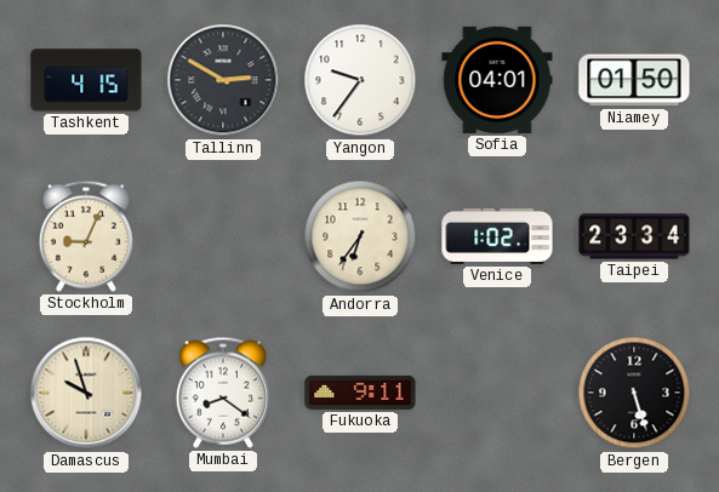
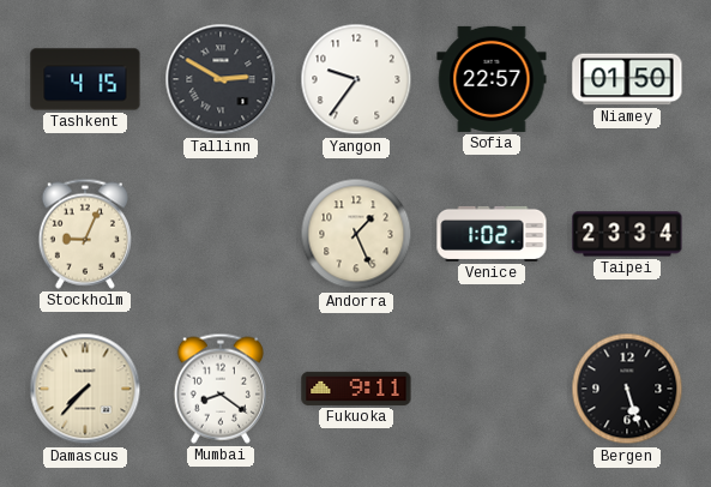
Sofia: 04:01 -> 22:57 (492, 79)
Andorra: 6:36 -> 1:26 (356, 234)
Damascus: 9:57 -> 7:37 (85, 389)
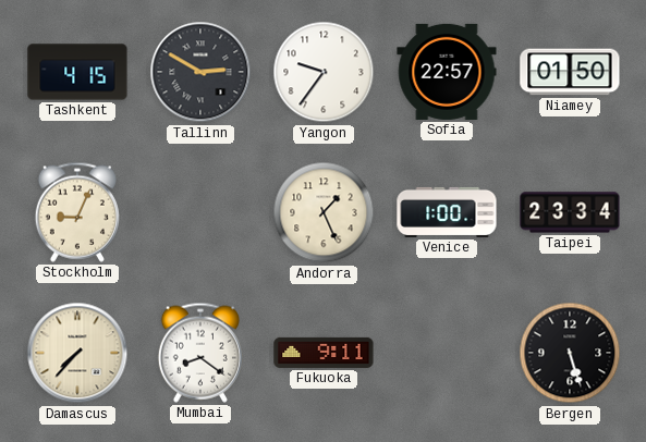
Venice: 1:02 -> 1:00 (447, 212)
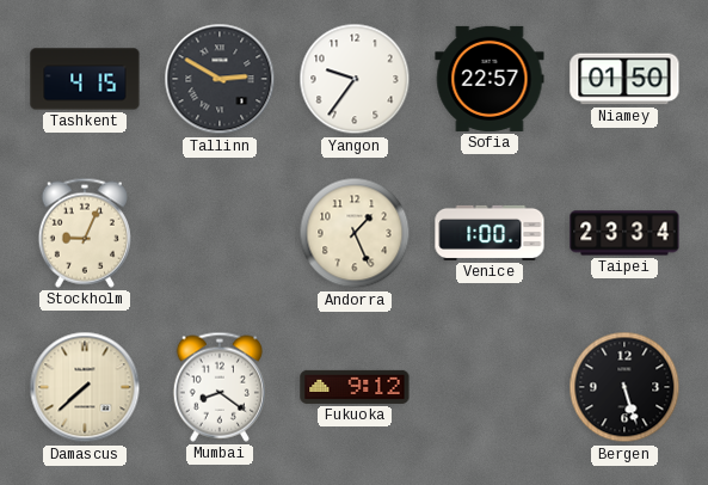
Damascus: 7:37 -> 7:38 (85, 387)
Fukuoka: 9:11 -> 9:12 (355, 387)
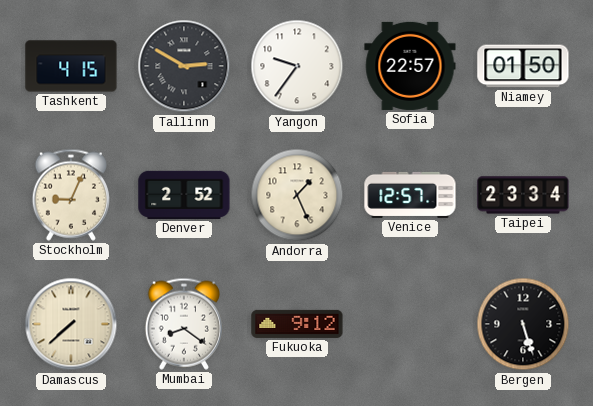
Denver: none -> 2:52 (184, 195)
Venice: 1:00 -> 12:57 (410, 195)
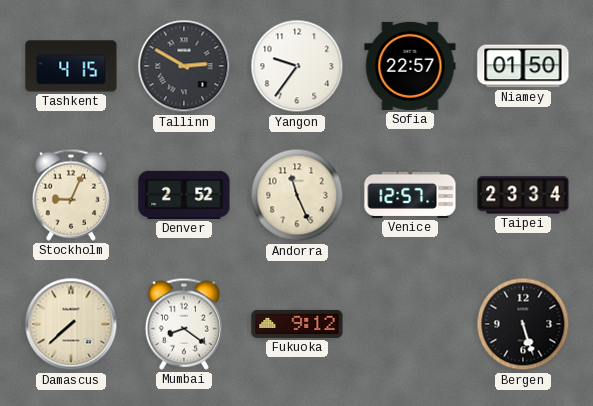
Andorra: 1:26 -> 11:26 (297, 195)
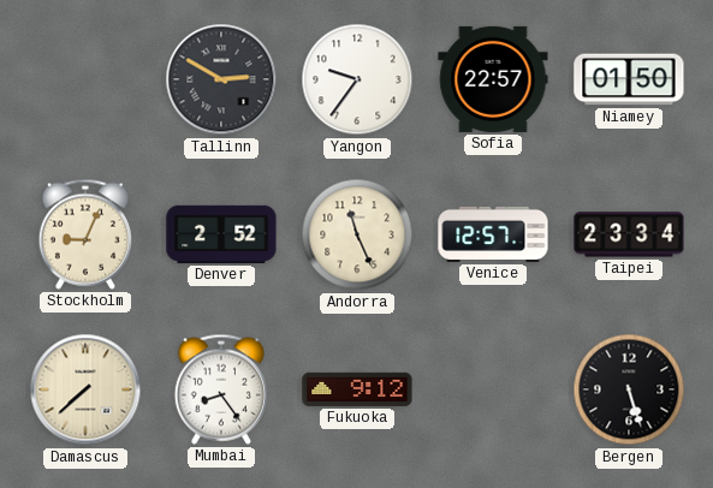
Tashkent: 4:15 -> none (71, 66)
Mumbai: 8:21 -> 8:24 (221, 389)
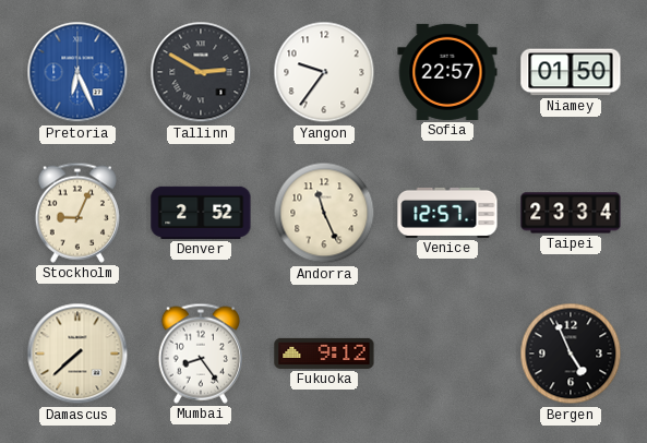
Pretoria: none -> 6:26 (77, 72)
Bergen: 5:27 -> 4:56 (571, 354)
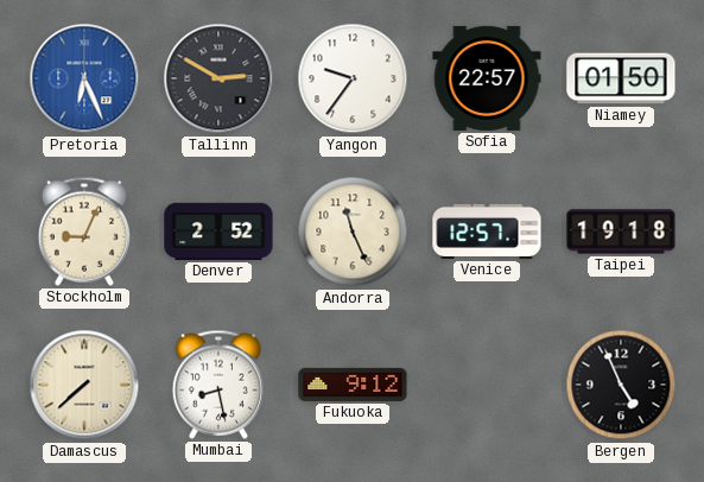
Taipei: 23:34 -> 19:18 (621, 232)
Mumbai: 8:24 -> 8:28 (218, 385)
